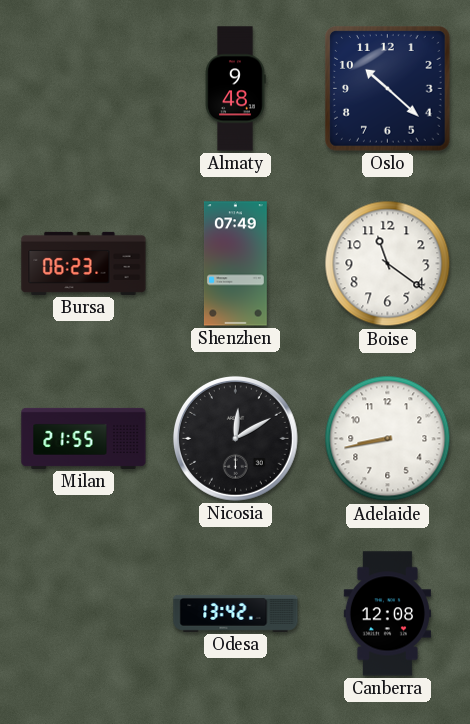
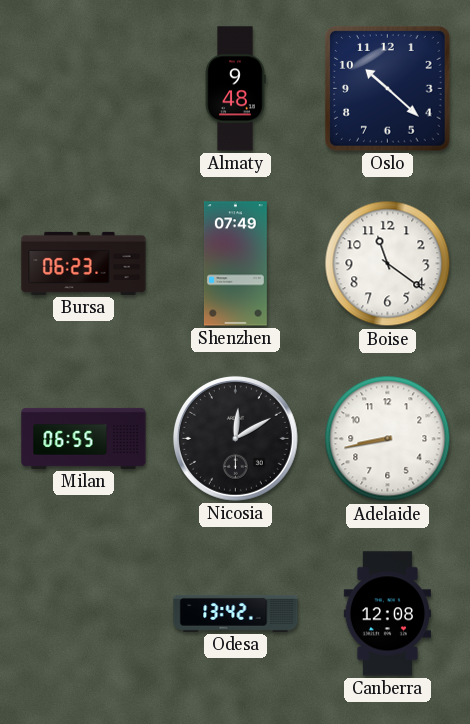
Milan: 21:55 -> 06:55 (84, 438)
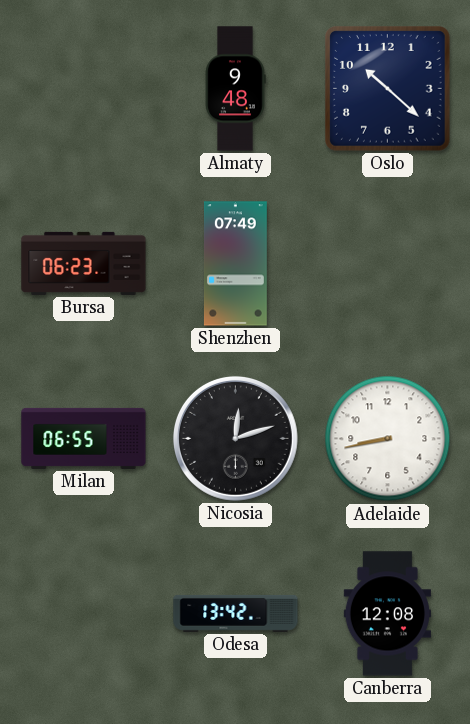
Boise: 11:21 -> none (388, 264)
Nicosia: 12:10 -> 12:12 (235, 438)
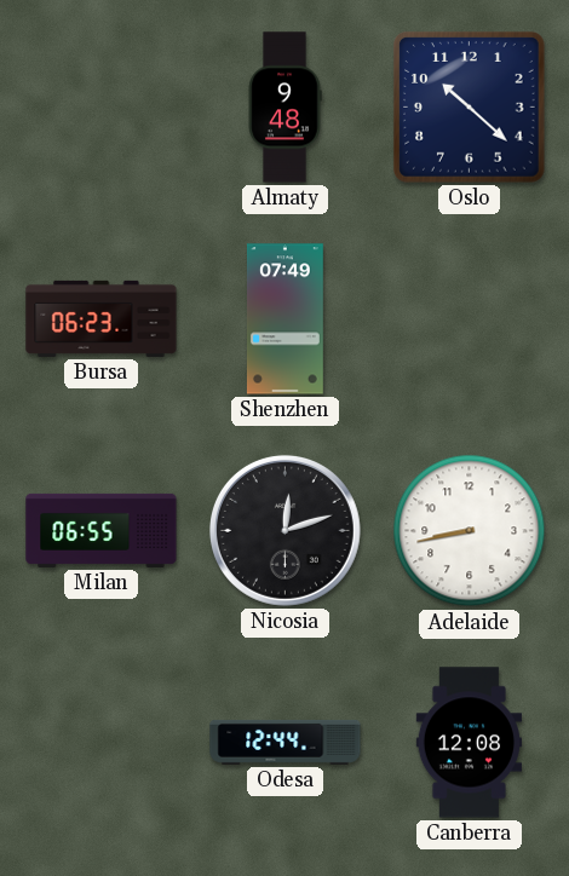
Odesa: 13:42 -> 12:44 (286, 742)
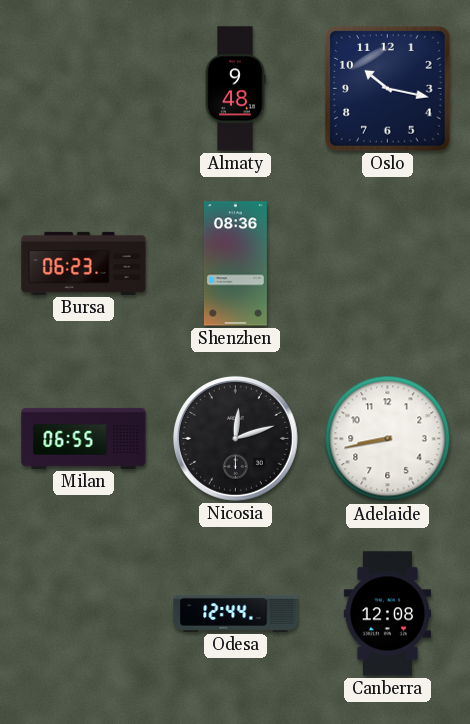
Oslo: 10:22 -> 10:17 (388, 89)
Shenzhen: 07:49 -> 08:36 (235, 264)
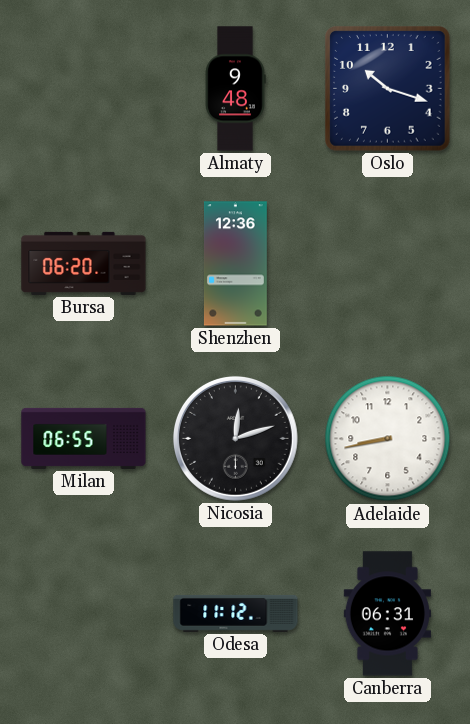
Oslo: 10:17 -> 10:18 (388, 89)
Bursa: 06:23 -> 06:20 (84, 263)
Shenzhen: 08:36 -> 12:36 (235, 264)
Odesa: 12:44 -> 11:12 (236, 613)
Canberra: 12:08 -> 06:31 (387, 614)
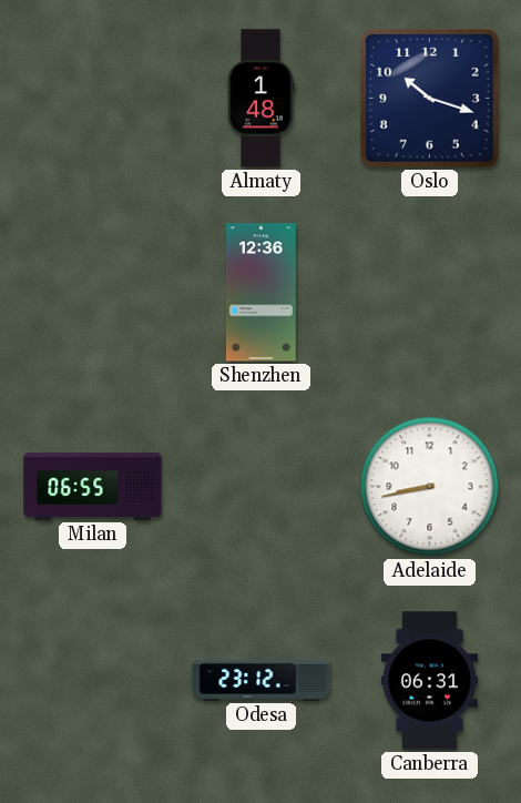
Almaty: 9:48 -> 1:48 (260, 99)
Bursa: 06:20 -> none (84, 263)
Nicosia: 12:12 -> none (235, 438)
Odesa: 11:12 -> 23:12 (262, 680)
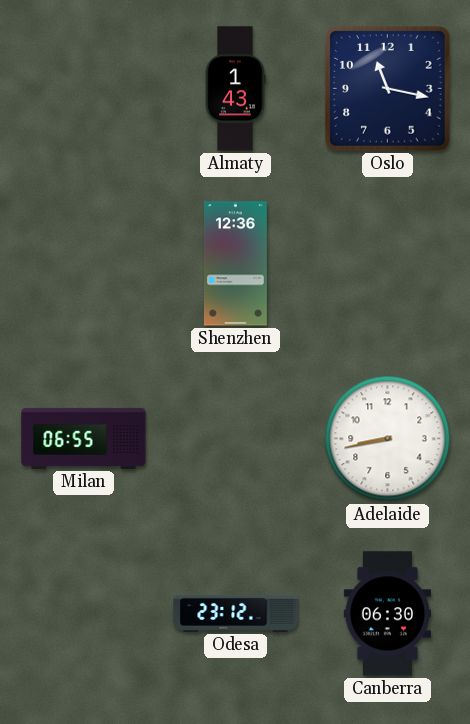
Almaty: 1:48 -> 1:43 (235, 89)
Oslo: 10:18 -> 11:17 (388, 89)
Canberra: 06:31 -> 06:30 (387, 614)
